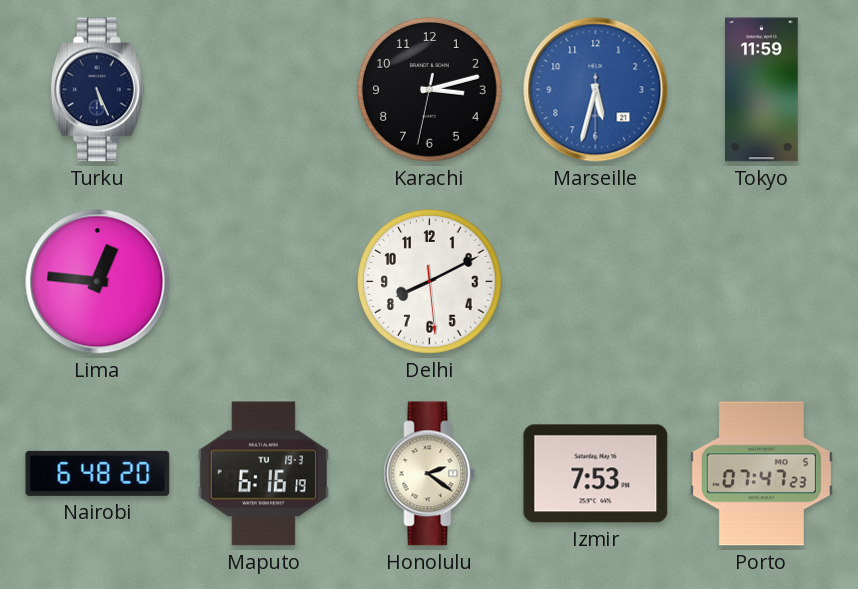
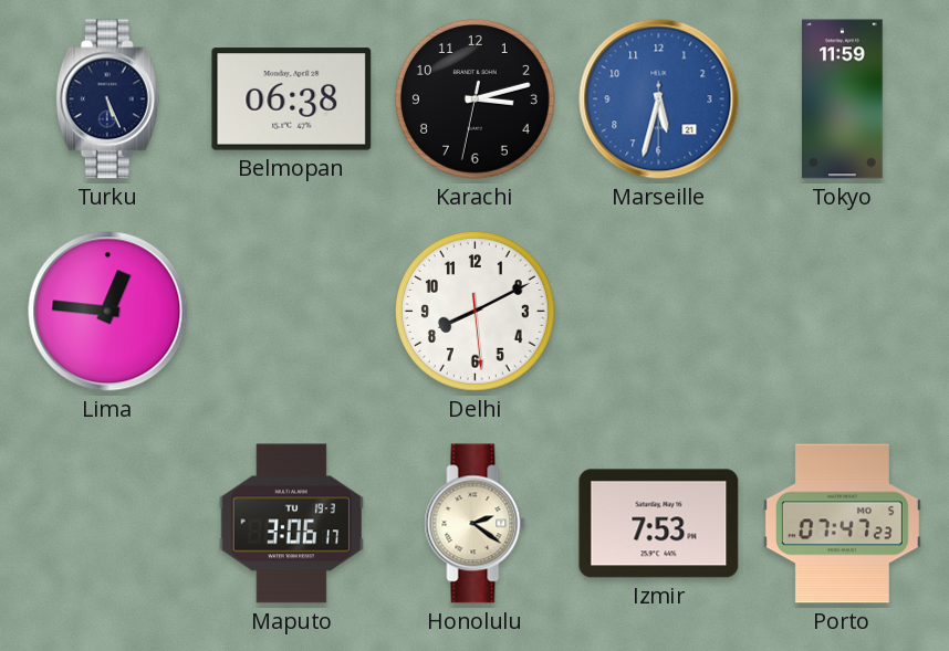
Belmopan: none -> 06:38 (292, 99)
Nairobi: 6:48 -> none (98, 473)
Maputo: 6:16 -> 3:06 (291, 524)
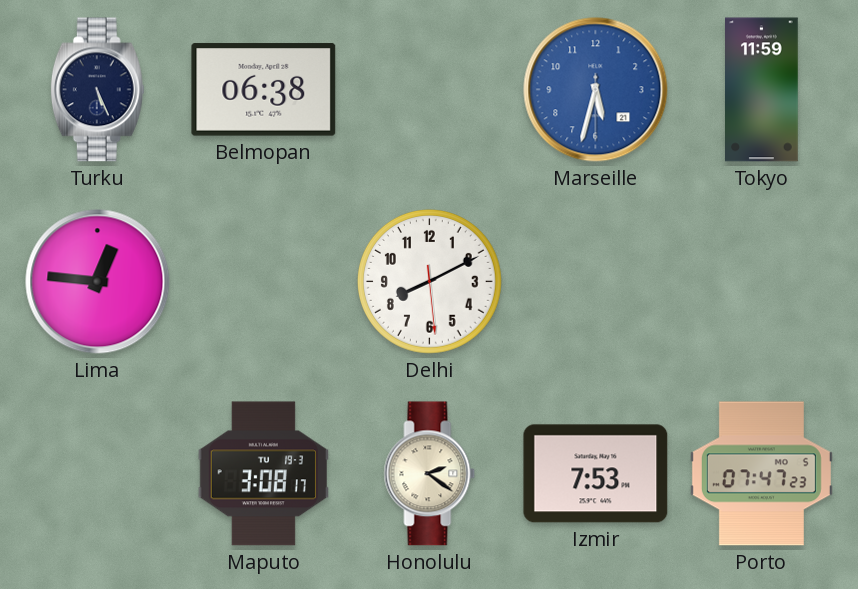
Karachi: 3:12 -> none (474, 98)
Maputo: 3:06 -> 3:08 (263, 474)
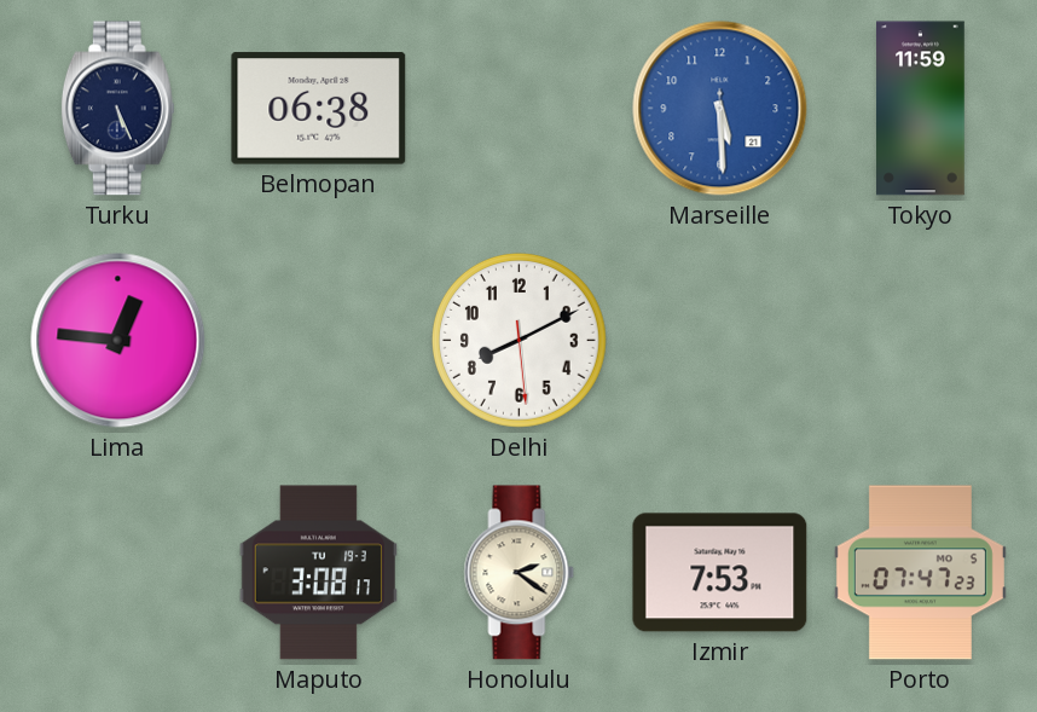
Marseille: 5:32 -> 5:29 (720, 109)
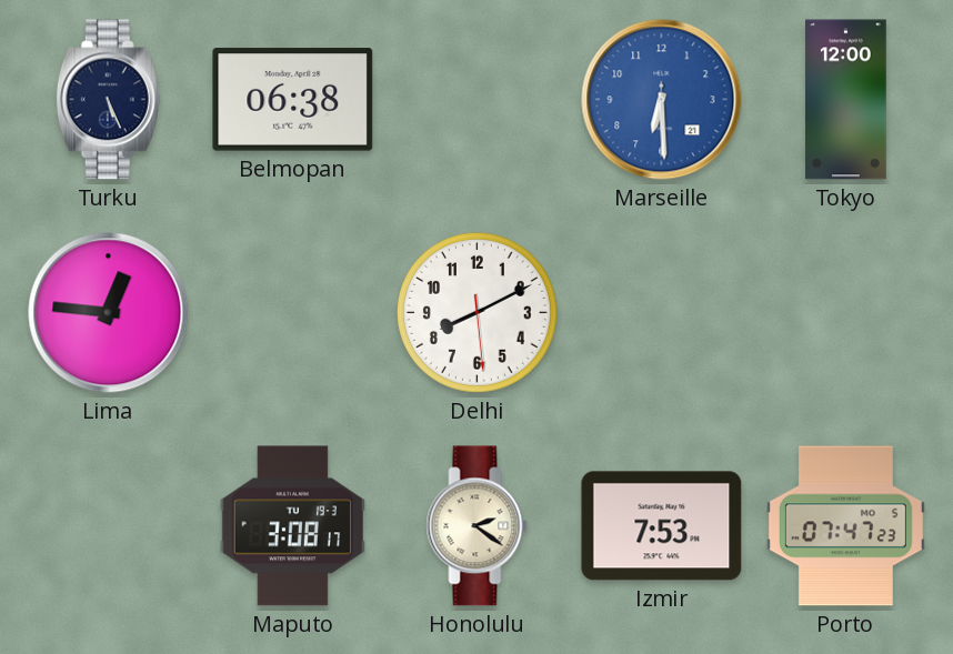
Marseille: 5:29 -> 6:29 (662, 100)
Tokyo: 11:59 -> 12:00 (846, 100)
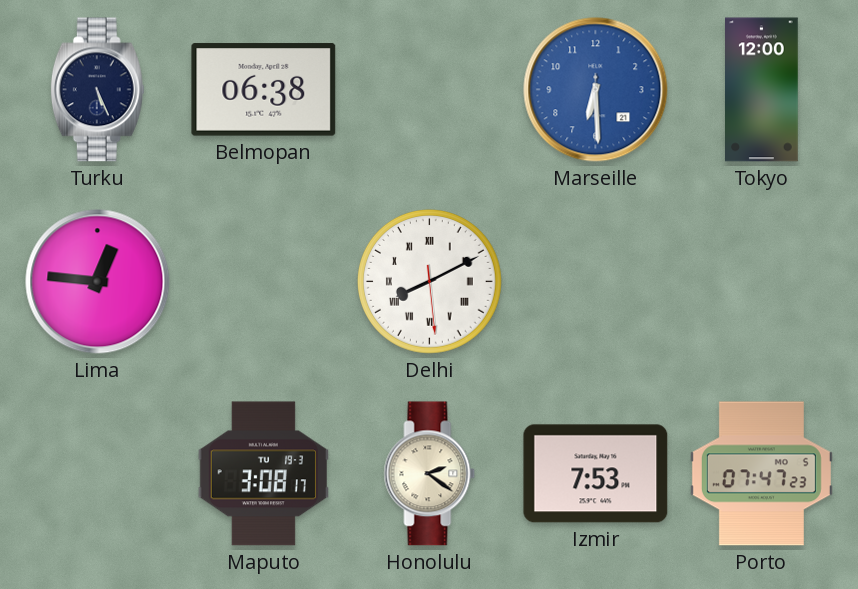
Delhi numerals: Arabic -> Roman (429, 281)
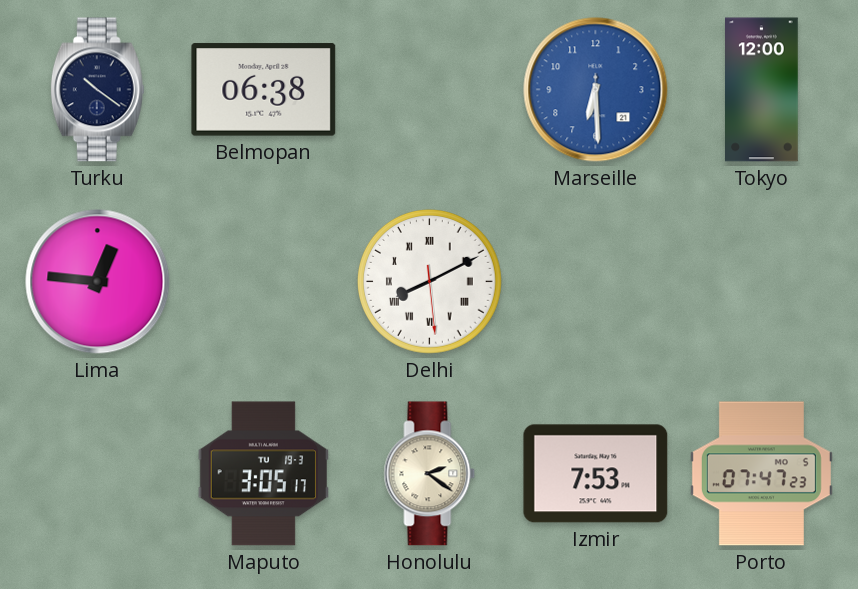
Turku: 5:26 -> 10:21 (97, 90)
Maputo: 3:08 -> 3:05 (263, 474)
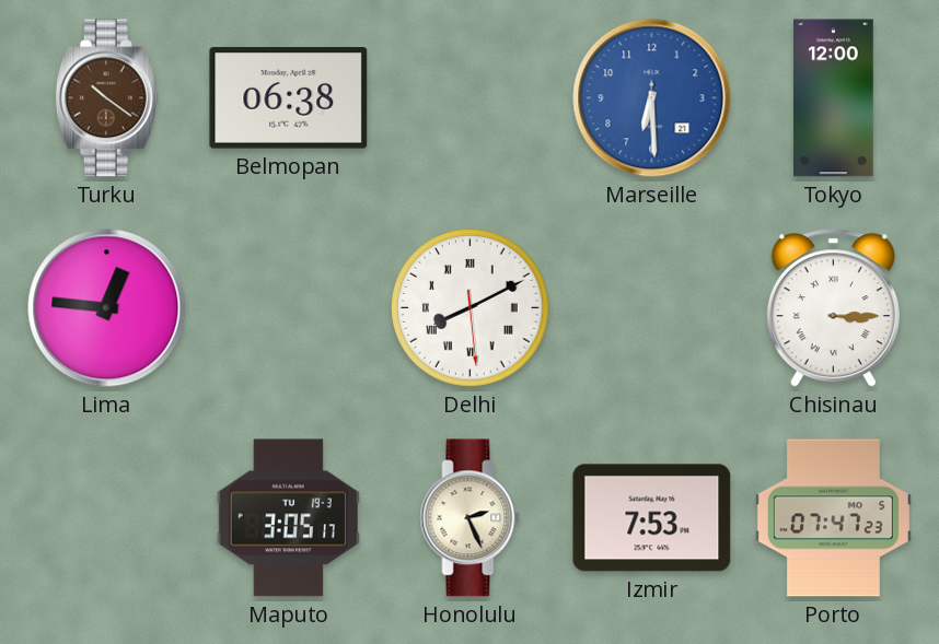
Turku dial: navy -> brown (106, 98)
Chisinau: none -> 3:15 (833, 308)
Honolulu: 2:21 -> 2:26 (471, 518)
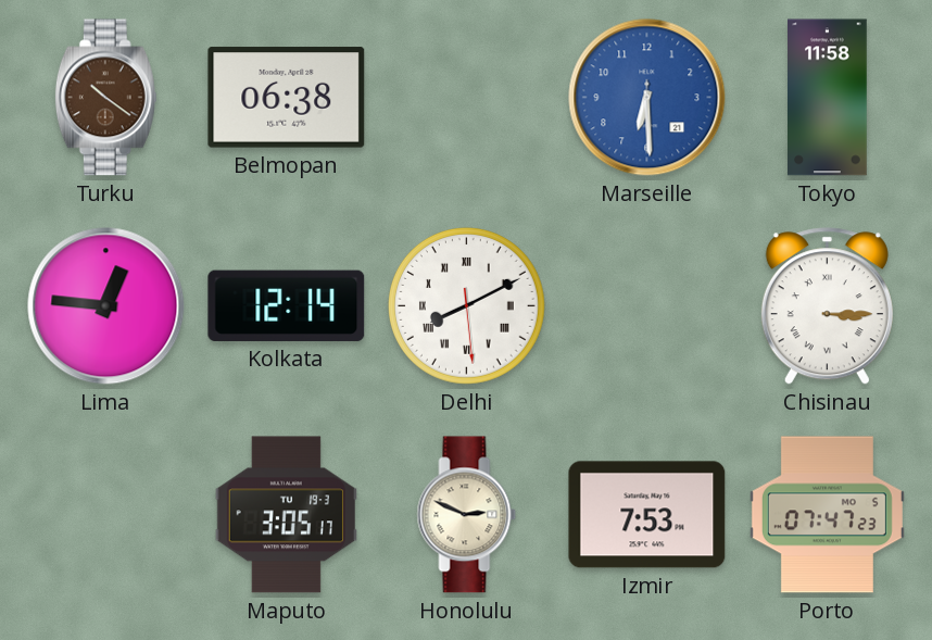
Tokyo: 12:00 -> 11:58 (828, 98)
Kolkata: none -> 12:14 (287, 305)
Honolulu: 2:26 -> 2:49 (467, 515)
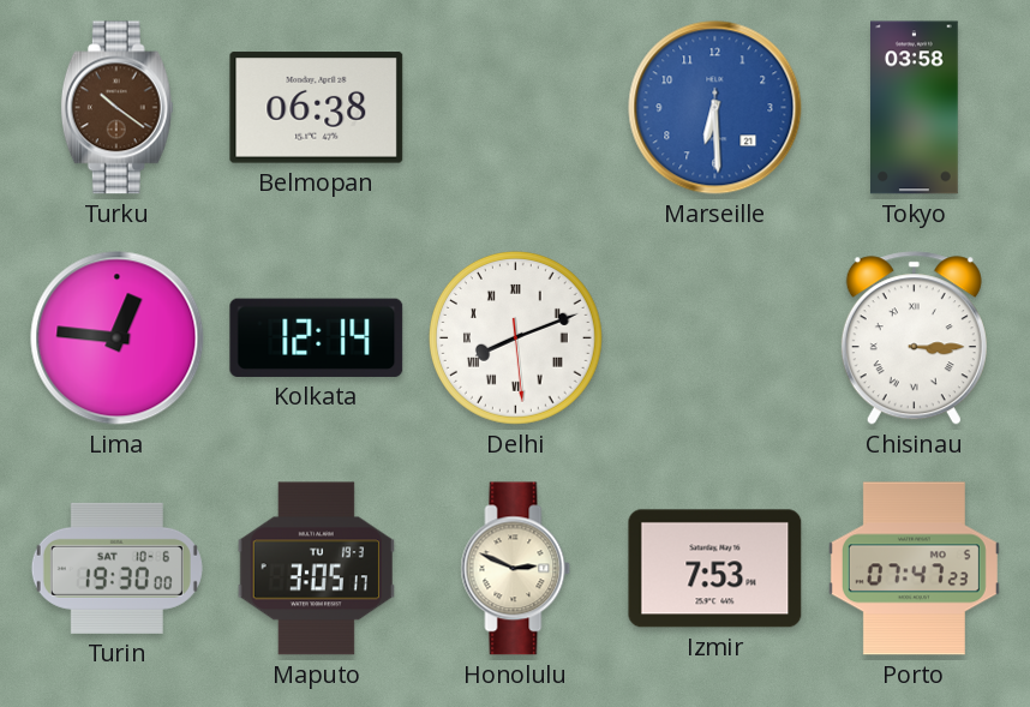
Tokyo: 11:58 -> 03:58 (915, 108)
Delhi: 8:10 -> 8:11 (515, 337)
Turin: none -> 19:30 (116, 568)
